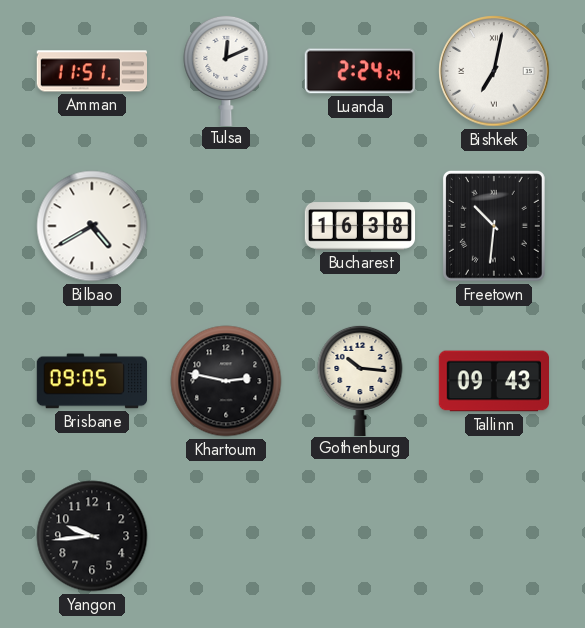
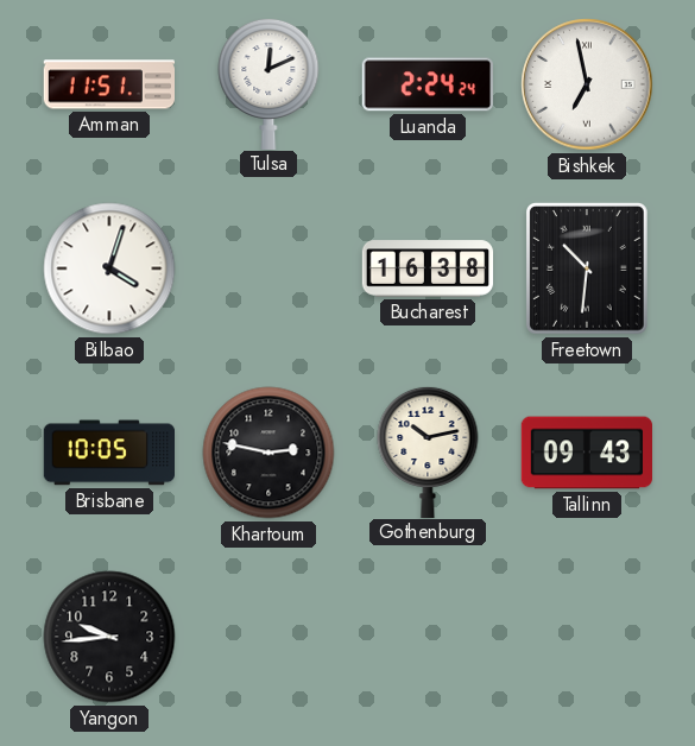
Bishkek: 7:02 -> 6:58 (587, 84)
Bilbao: 4:40 -> 4:03 (109, 268)
Brisbane: 09:05 -> 10:05 (108, 453)
Gothenburg: 10:16 -> 10:13 (428, 451)
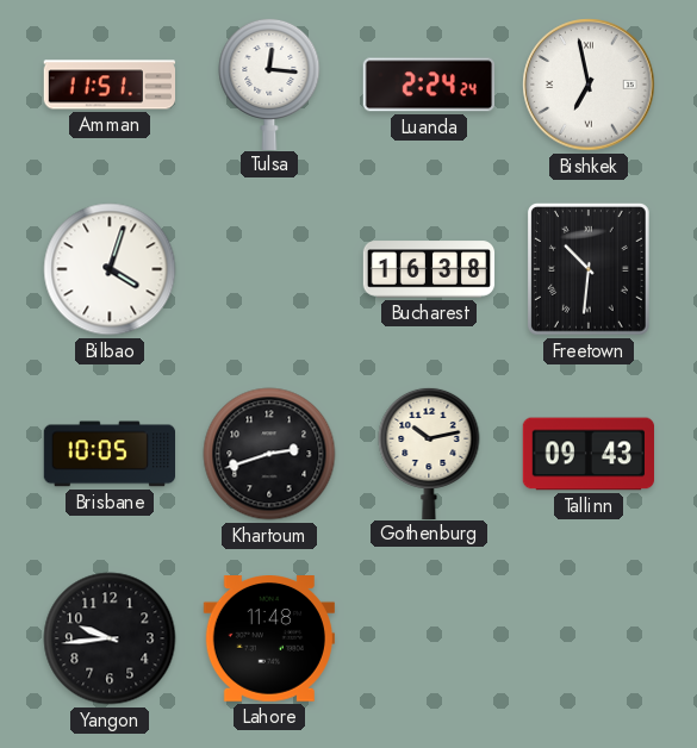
Tulsa: 12:11 -> 12:16 (269, 83)
Khartoum: 2:47 -> 2:42 (269, 454)
Lahore: none -> 11:48 (269, 640)
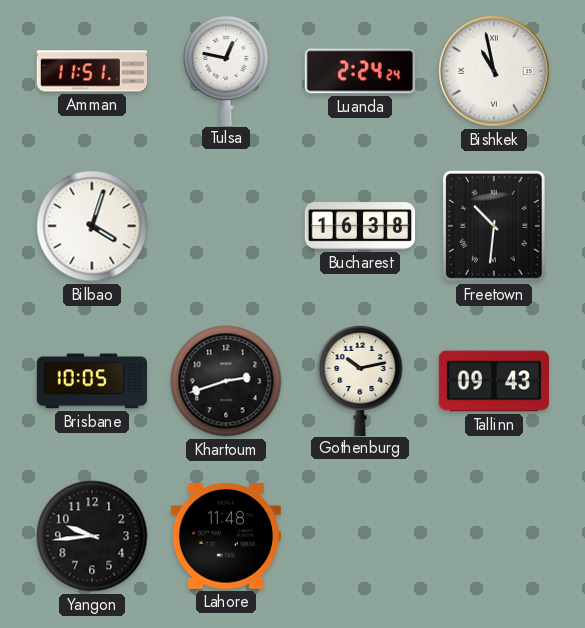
Tulsa: 12:16 -> 12:47 (226, 70)
Bishkek: 6:58 -> 10:58 (494, 71)
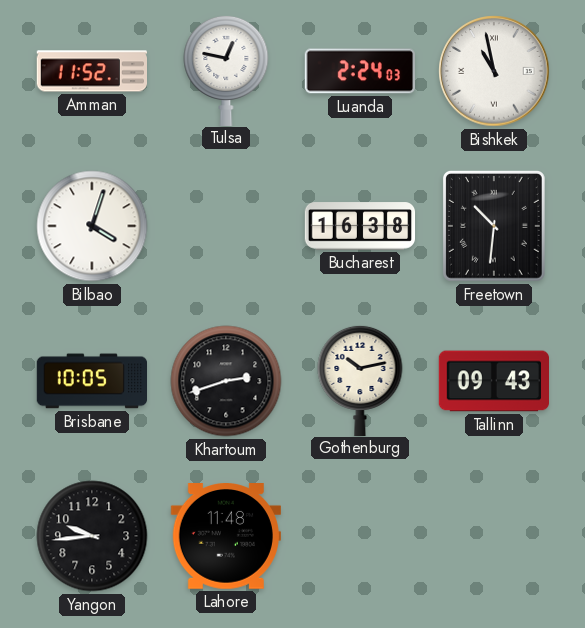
Amman: 11:51 -> 11:52 (91, 71)
Luanda: 2:24:24 -> 2:24:03 (359, 71)
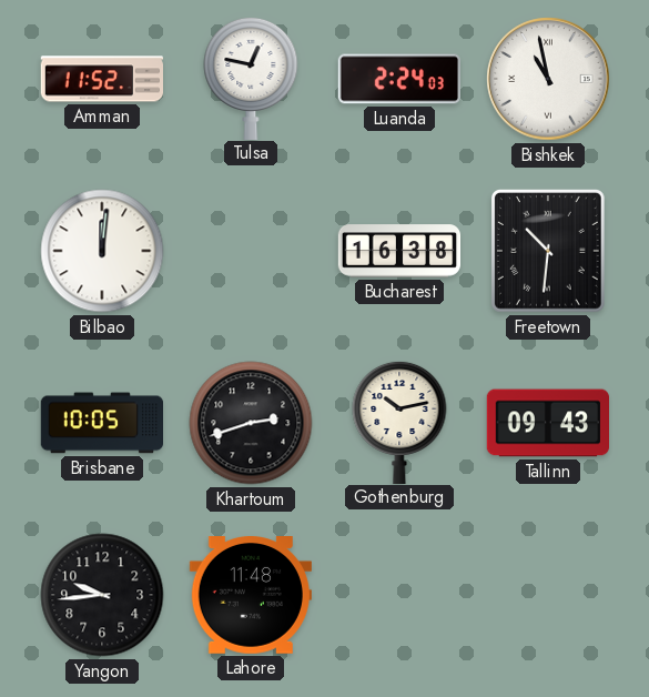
Bilbao: 4:03 -> 12:01 (102, 251)
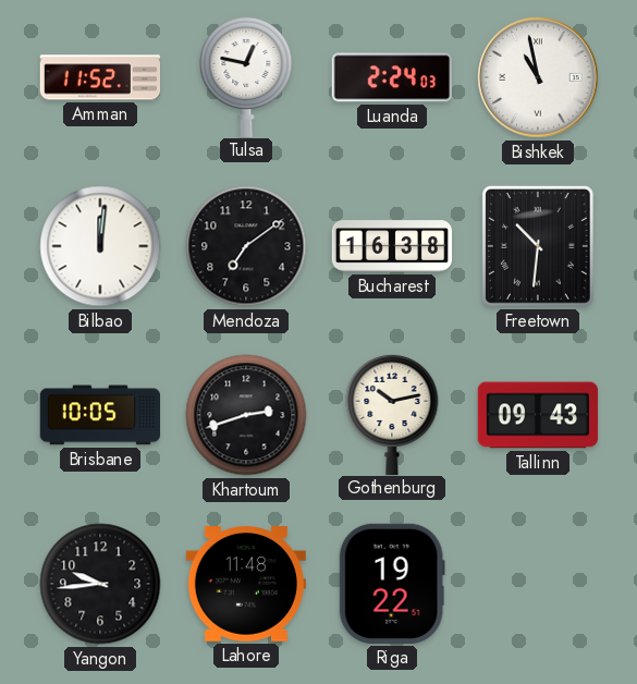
Mendoza: none -> 7:09 (246, 246)
Riga: none -> 19:22 (392, 584)
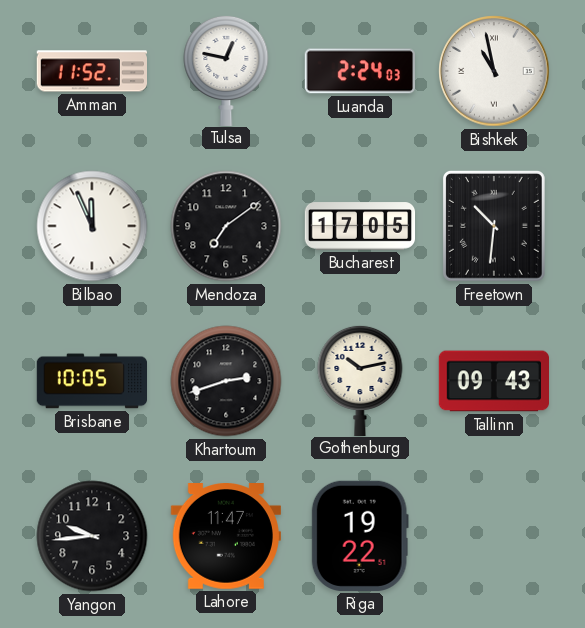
Bilbao: 12:01 -> 11:56 (92, 226)
Bucharest: 16:38 -> 17:05 (360, 226)
Lahore: 11:48 -> 11:47 (226, 537)
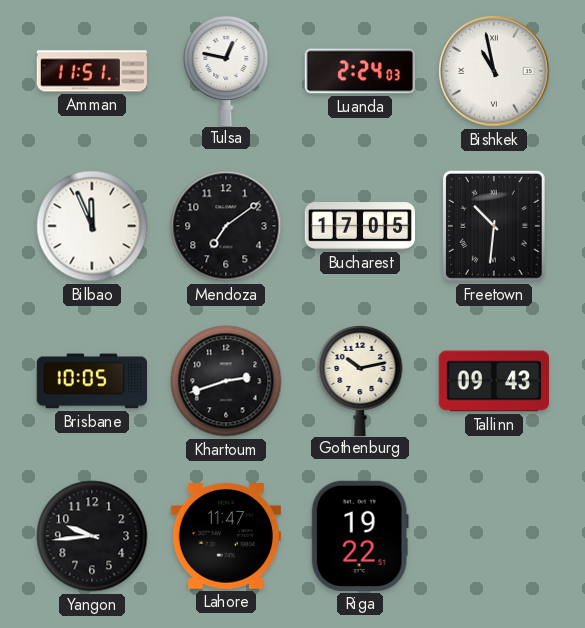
Amman: 11:52 -> 11:51 (91, 71)
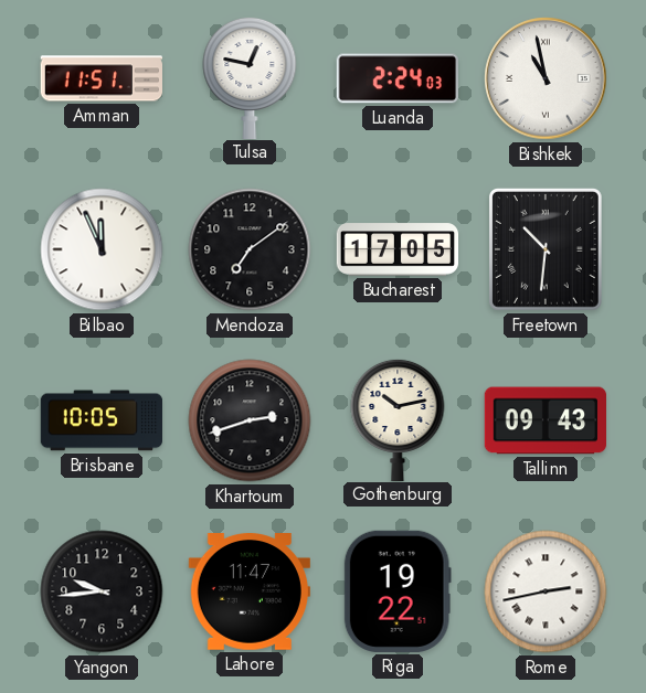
Rome: none -> 2:43 (546, 591)
